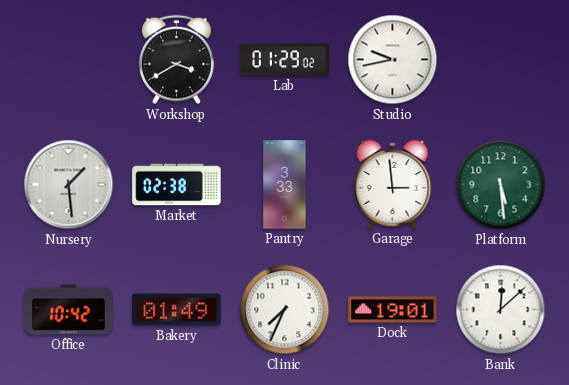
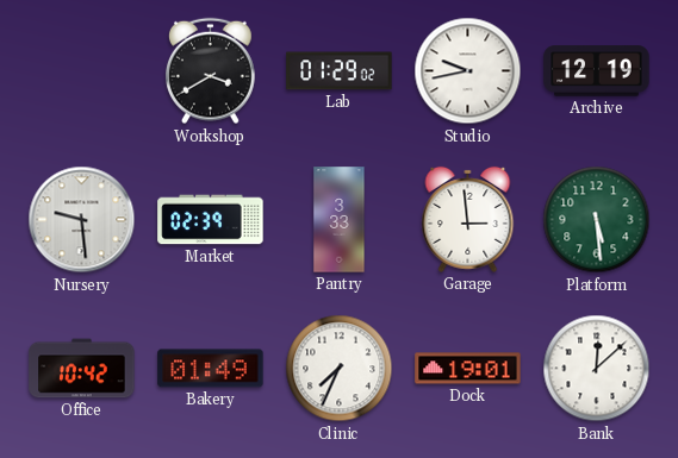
Archive: none -> 12:19 (597, 71)
Nursery: 1:29 -> 9:29 (82, 220)
Market: 02:38 -> 02:39 (211, 220)
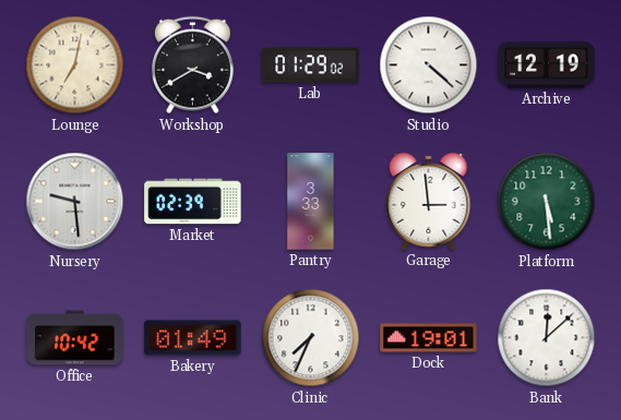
Lounge: none -> 7:02 (75, 65)
Studio: 9:43 -> 4:22 (429, 65)
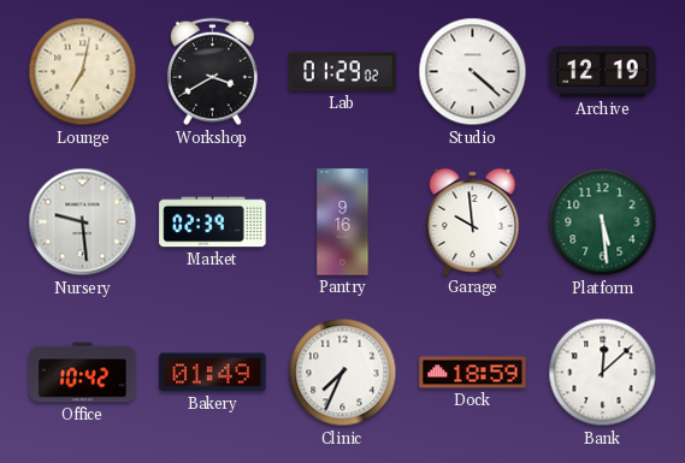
Pantry: 3:33 -> 9:16 (343, 222)
Garage: 2:59 -> 9:59 (473, 221)
Dock: 19:01 -> 18:59 (473, 373)
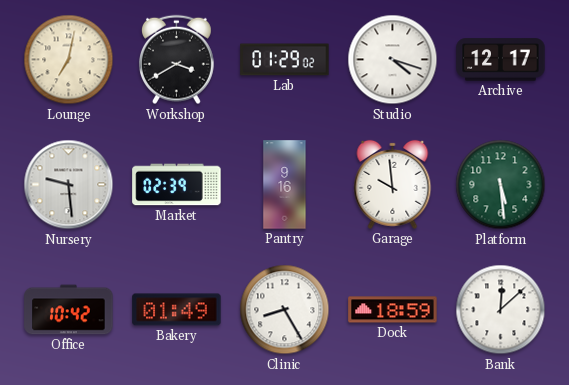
Studio: 4:22 -> 4:18 (393, 60)
Archive: 12:19 -> 12:17 (501, 60)
Clinic: 7:34 -> 8:25 (285, 310)
